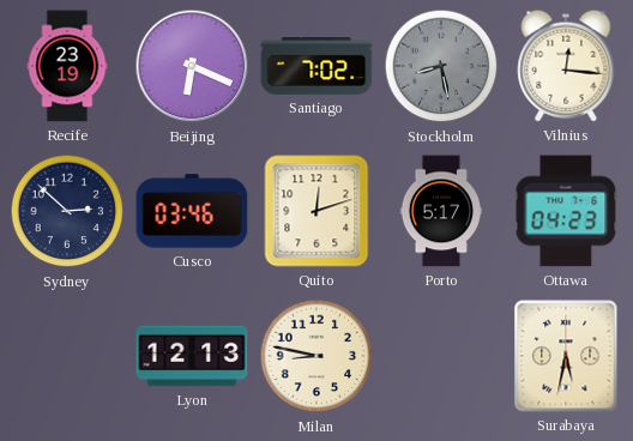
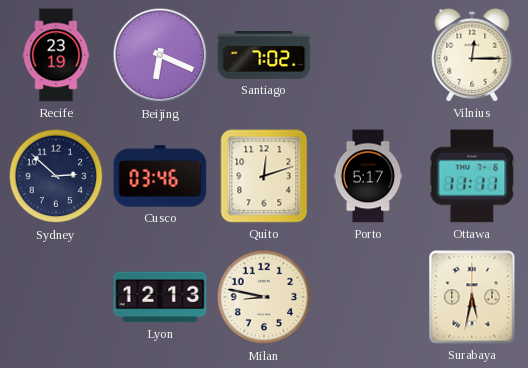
Stockholm: 8:28 -> none (441, 66)
Vilnius: 12:16 -> 12:15 (472, 55)
Ottawa: 04:23 -> 11:11 (472, 176)
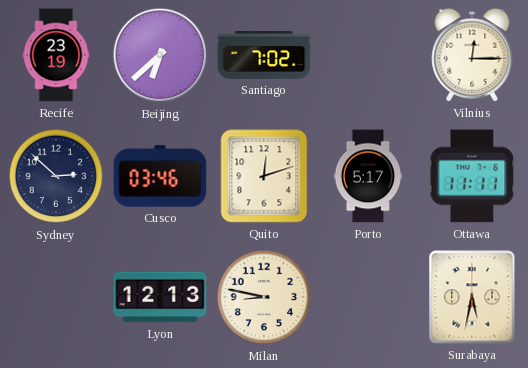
Beijing: 6:19 -> 6:38 (160, 55)
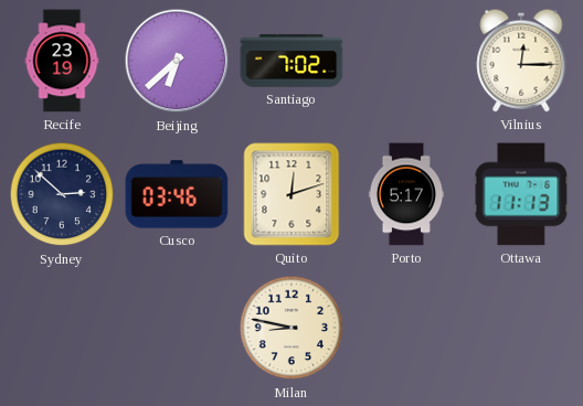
Ottawa: 11:11 -> 11:13 (521, 194)
Lyon: 12:13 -> none (160, 297)
Surabaya: 5:32 -> none (472, 297)
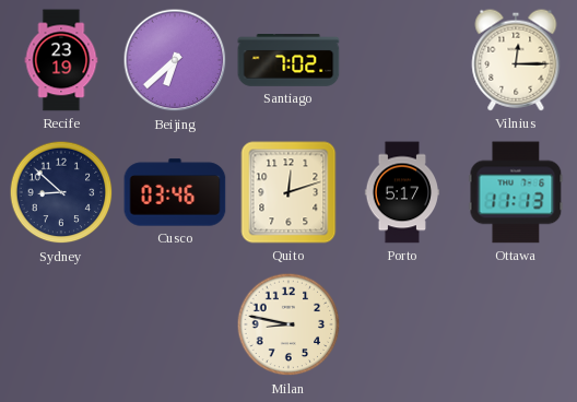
Sydney: 2:52 -> 8:52 (61, 192)
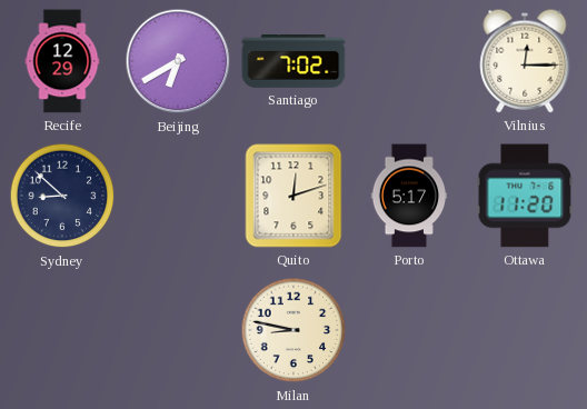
Recife: 23:19 -> 12:29 (62, 61)
Beijing: 6:38 -> 6:40 (178, 61)
Cusco: 03:46 -> none (175, 192)
Ottawa: 11:13 -> 11:20 (525, 196)
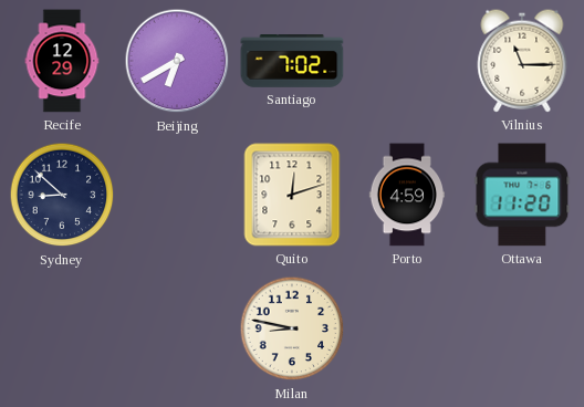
Vilnius: 12:15 -> 11:15 (522, 61)
Porto: 5:17 -> 4:59 (406, 195)
